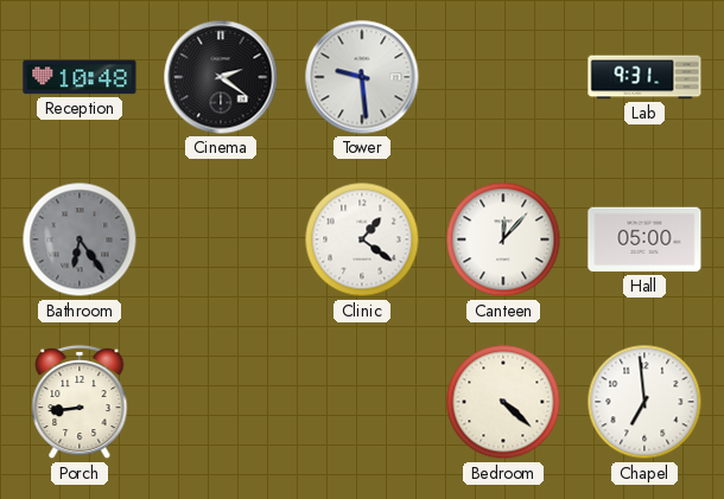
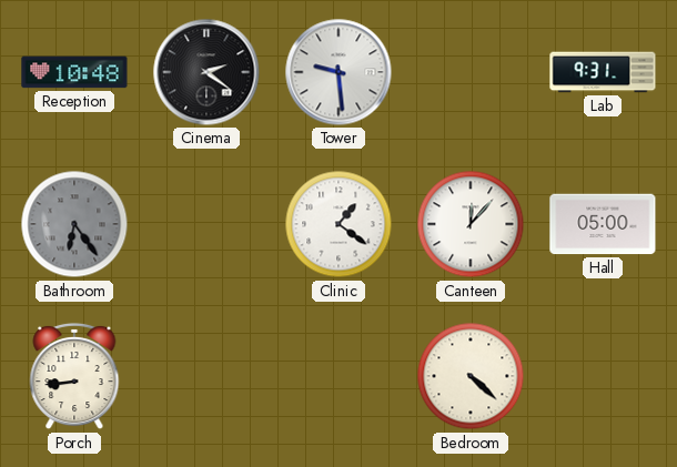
Chapel: 6:59 -> none (644, 402)
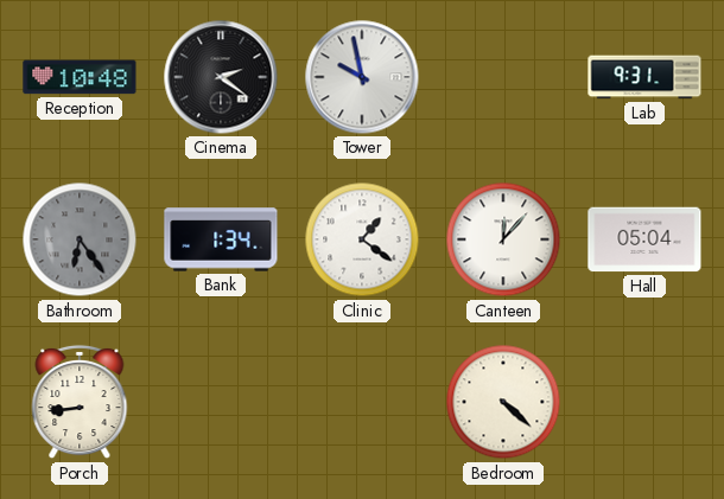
Tower: 9:29 -> 9:58 (362, 77)
Bank: none -> 1:34 (221, 239)
Hall: 05:00 -> 05:04 (644, 239)
